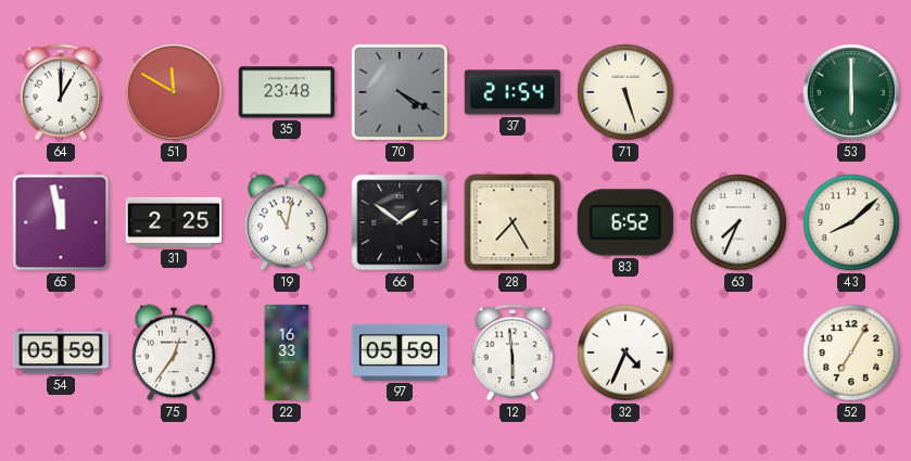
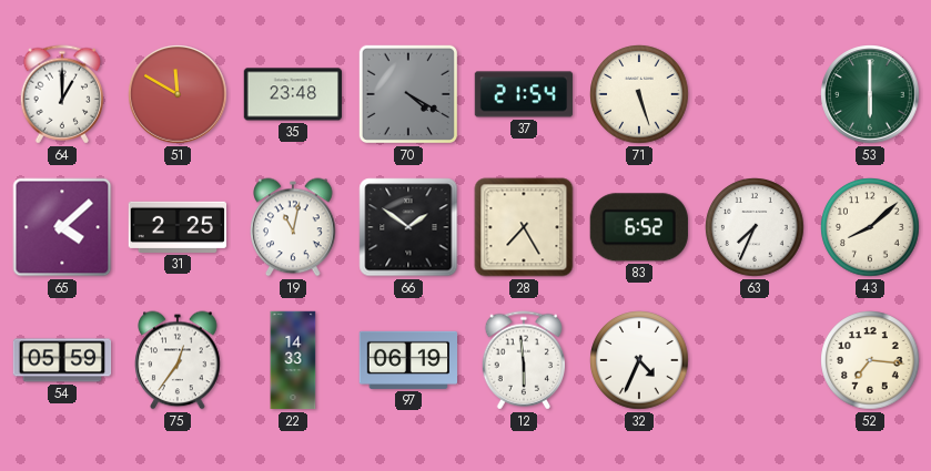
65: 11:58 -> 4:08 (62, 227)
22: 16:33 -> 14:33 (293, 360)
97: 05:59 -> 06:19 (408, 360)
52: 7:05 -> 7:16 (870, 360)
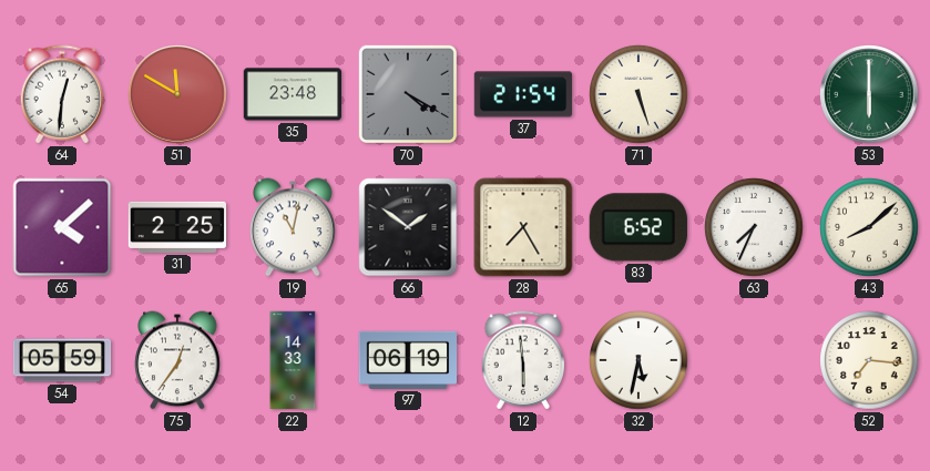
64: 1:00 -> 12:31 (61, 94)
32: 4:34 -> 5:32 (638, 360)
